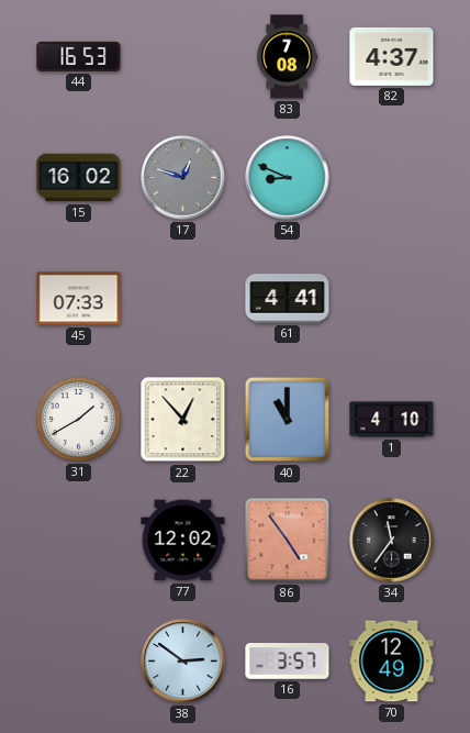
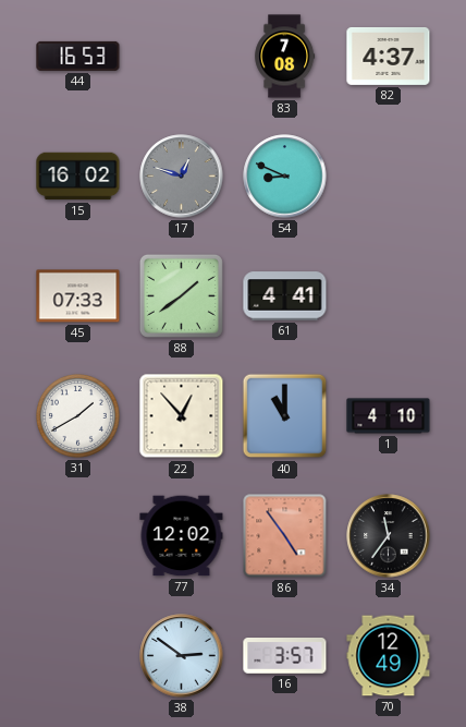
88: none -> 1:39 (181, 295)
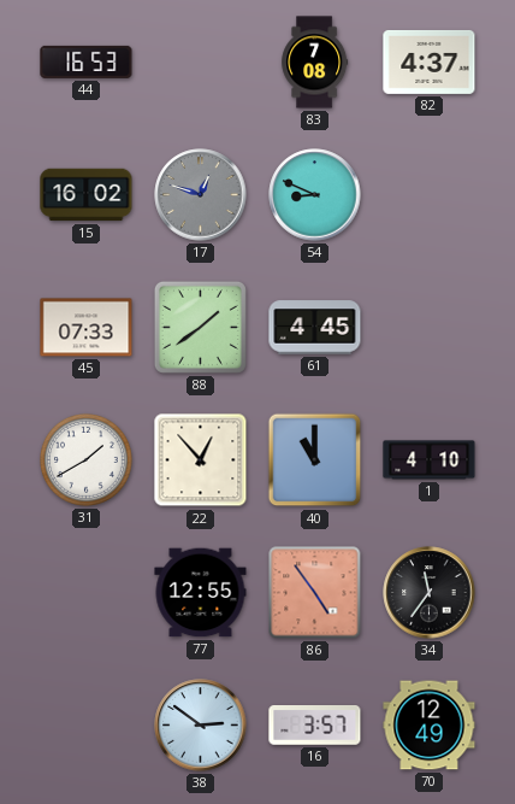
61: 4:41 -> 4:45 (315, 328)
77: 12:02 -> 12:55 (201, 593)
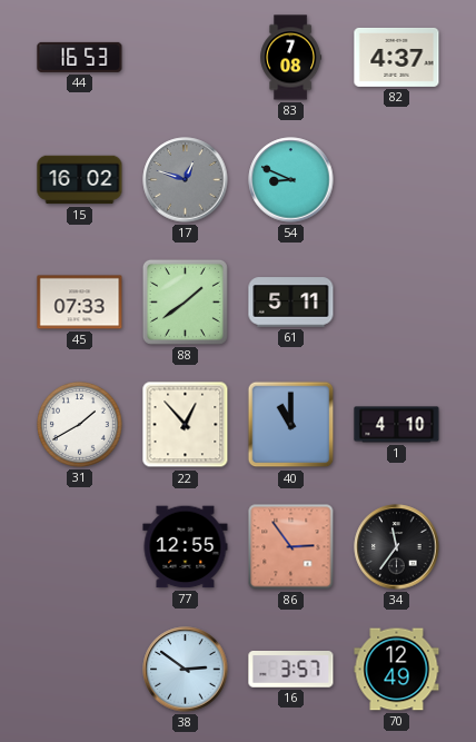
61: 4:45 -> 5:11 (291, 303)
86: 4:54 -> 2:54 (291, 547)
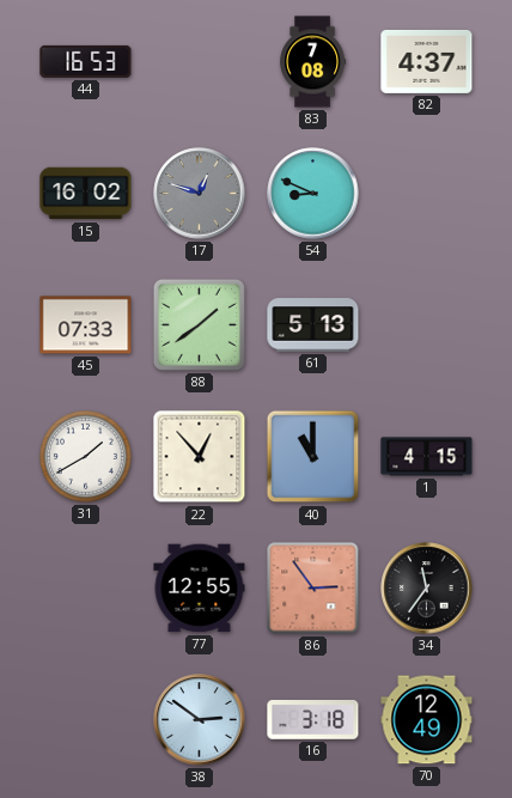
61: 5:11 -> 5:13 (313, 325)
1: 4:10 -> 4:15 (427, 457)
16: 3:57 -> 3:18 (313, 720)
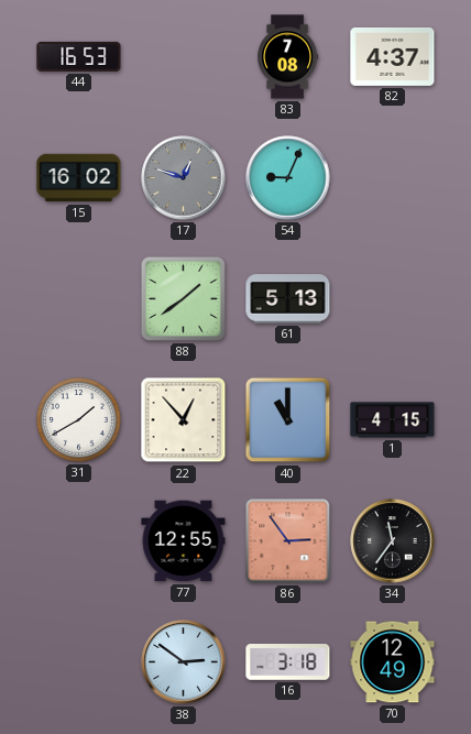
54: 8:49 -> 9:04 (288, 178)
45: 07:33 -> none (86, 325)
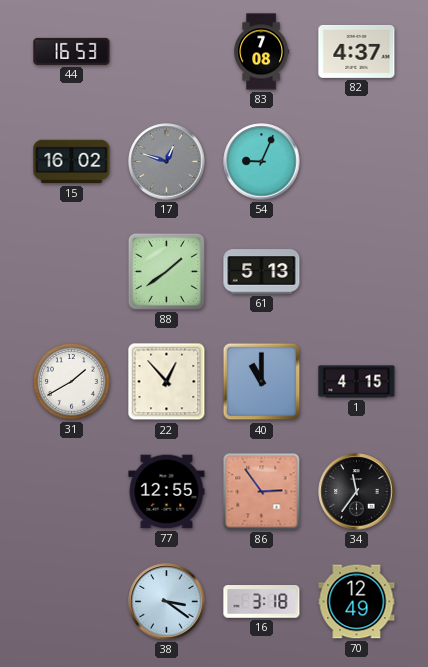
38: 2:51 -> 3:21 (167, 602)
